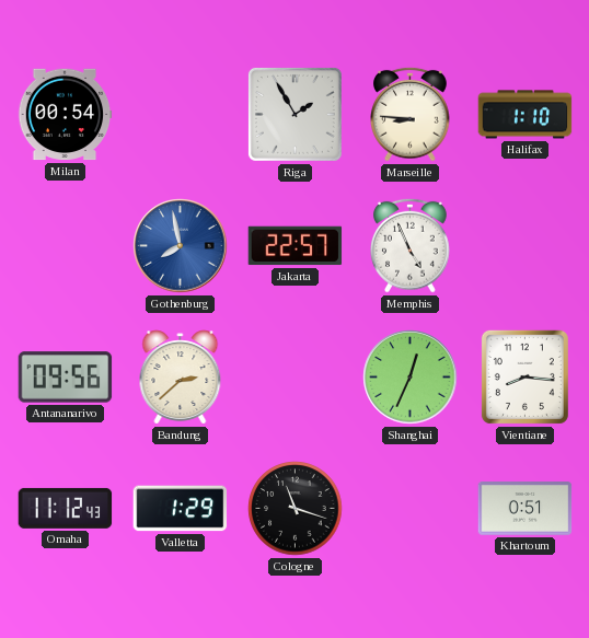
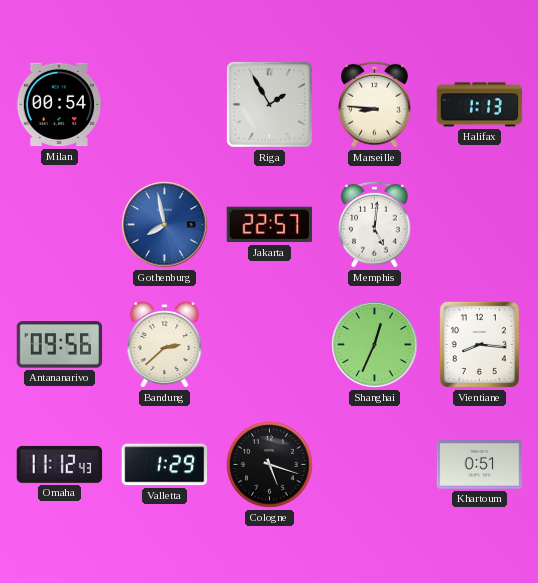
Halifax: 1:10 -> 1:13 (480, 105)
Memphis: 4:56 -> 5:01 (375, 224)
Cologne: 11:18 -> 5:18 (270, 465)
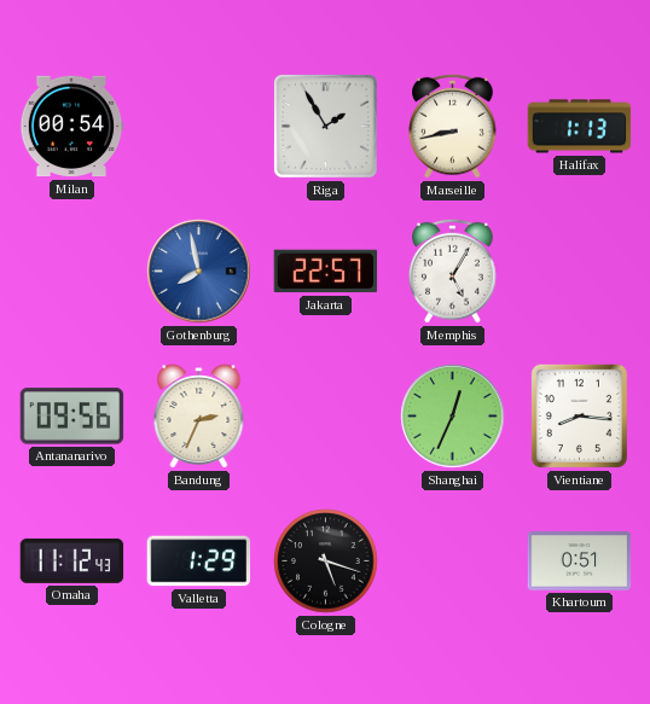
Marseille: 8:46 -> 8:43 (453, 126)
Memphis: 5:01 -> 5:05 (453, 270)
Bandung: 2:38 -> 2:34 (199, 417)
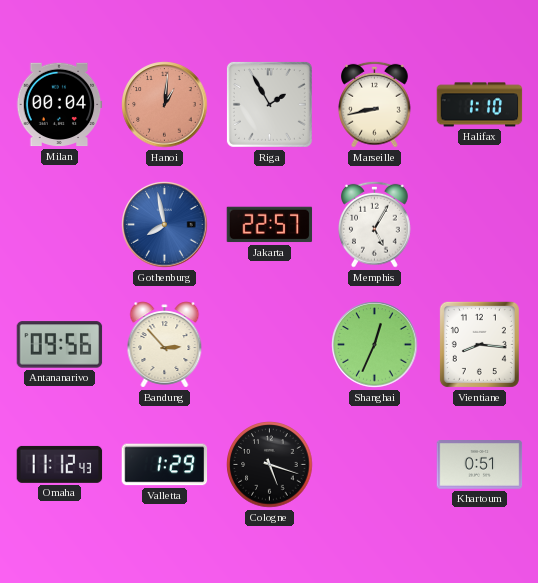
Milan: 00:54 -> 00:04 (59, 105)
Hanoi: none -> 1:01 (165, 105)
Halifax: 1:13 -> 1:10 (480, 105)
Bandung: 2:34 -> 2:53 (165, 345)
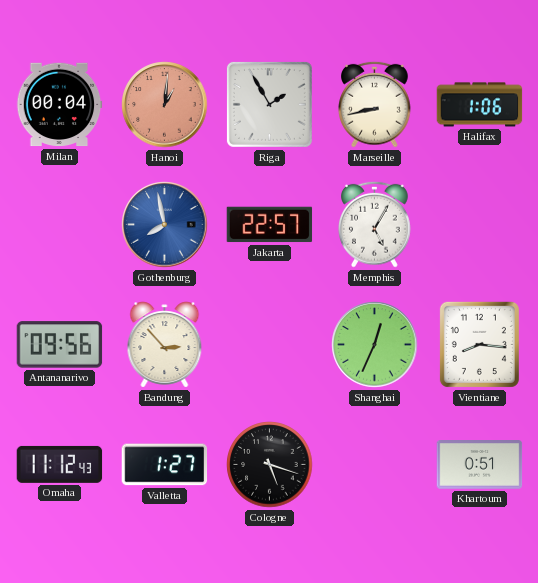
Halifax: 1:10 -> 1:06 (480, 105)
Valletta: 1:29 -> 1:27 (165, 465)
